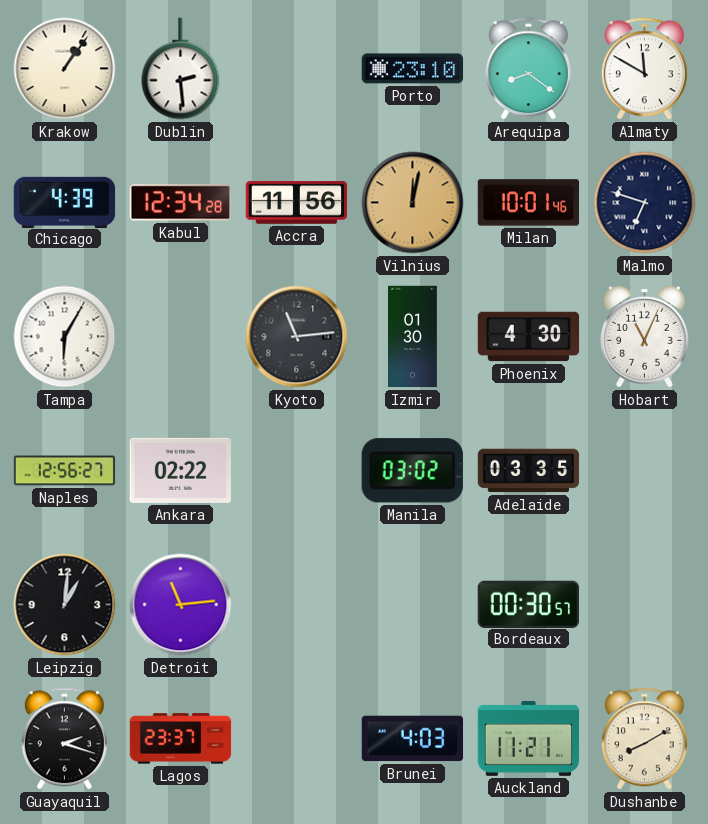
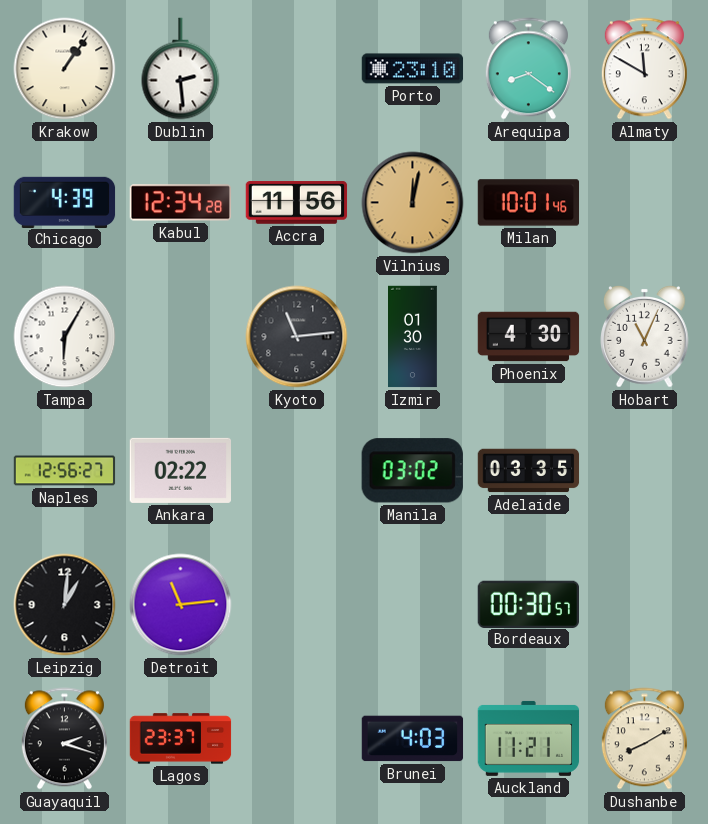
Malmo: 6:48 -> none (645, 203)
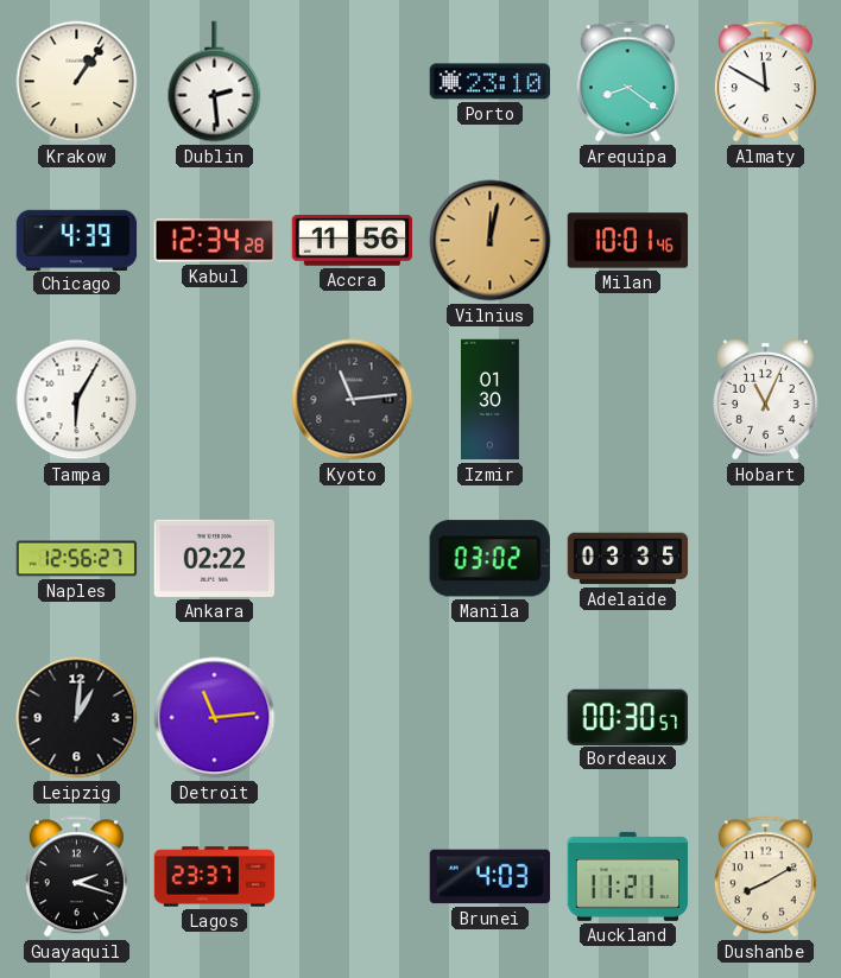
Phoenix: 4:30 -> none (529, 337)
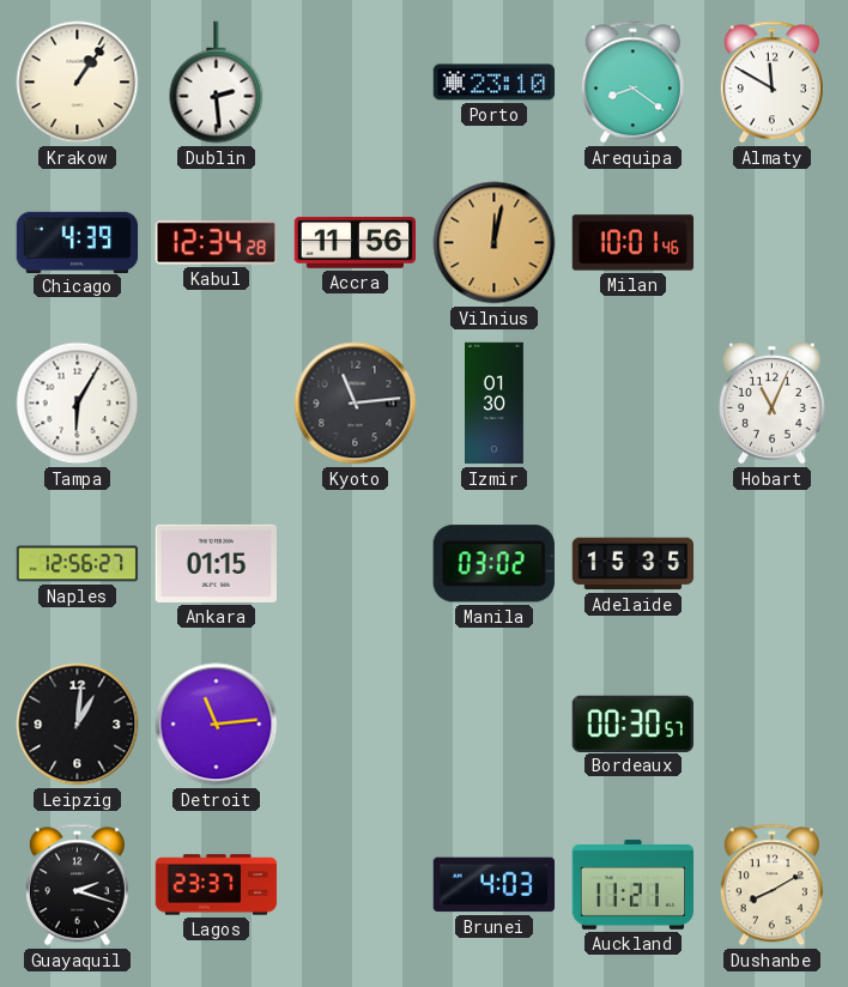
Ankara: 02:22 -> 01:15 (217, 563)
Adelaide: 03:35 -> 15:35 (634, 564)
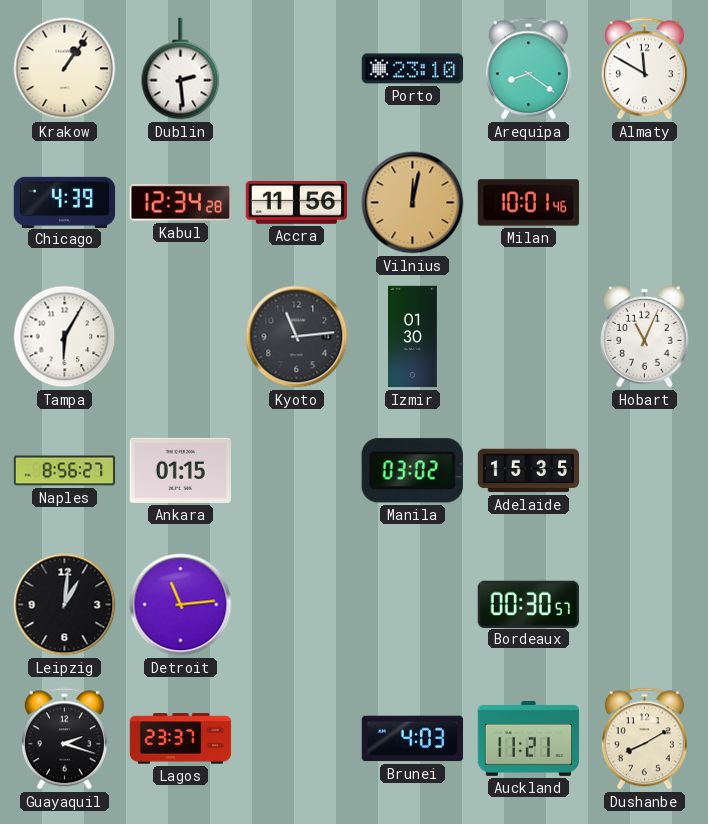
Naples: 12:56 -> 8:56 (65, 471)
